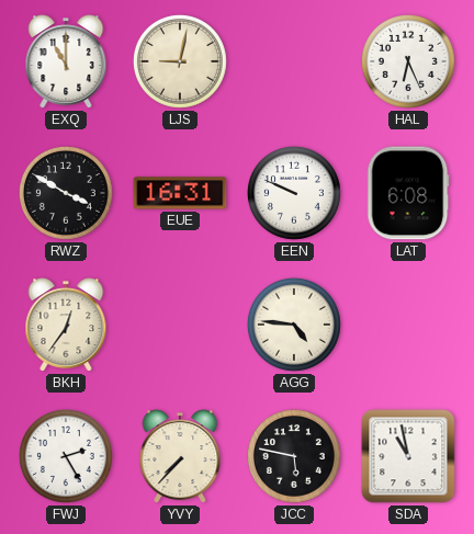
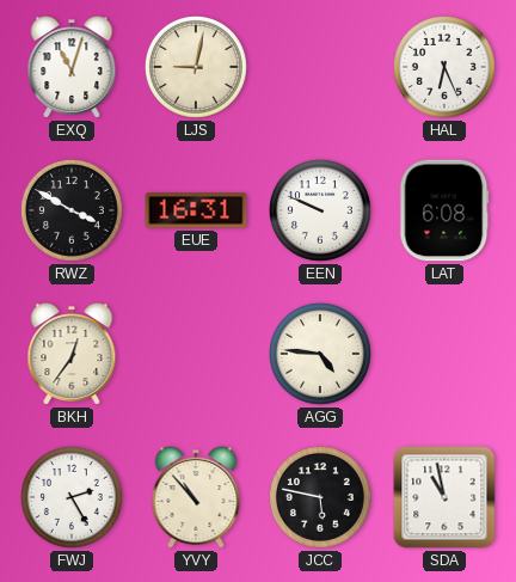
EXQ: 11:00 -> 11:03 (72, 67)
YVY: 7:37 -> 10:53 (196, 497)
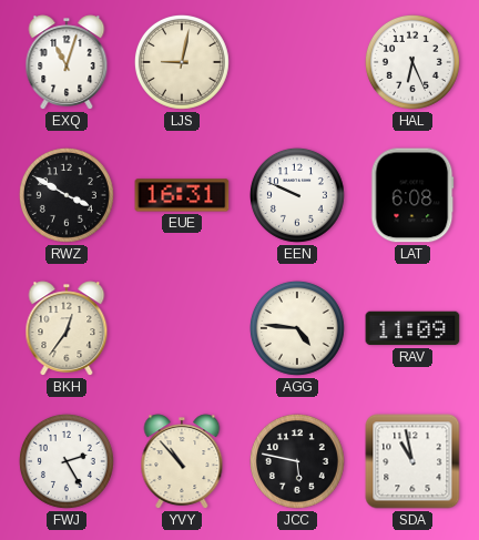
RAV: none -> 11:09 (412, 328)
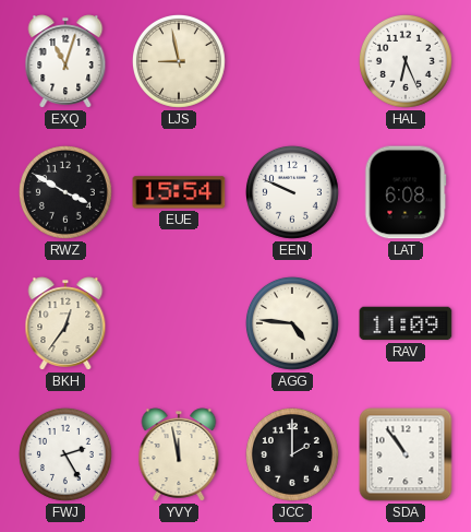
LJS: 9:02 -> 8:58 (179, 61)
EUE: 16:31 -> 15:54 (179, 192)
YVY: 10:53 -> 11:58 (179, 454)
JCC: 5:47 -> 2:00 (292, 454)
SDA: 10:58 -> 10:54 (406, 454)
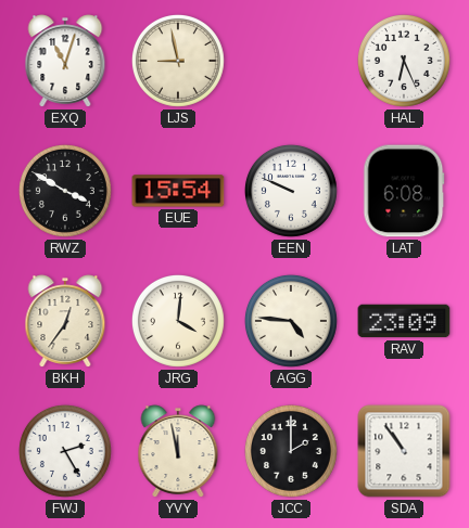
JRG: none -> 4:01 (178, 321)
RAV: 11:09 -> 23:09 (404, 321)
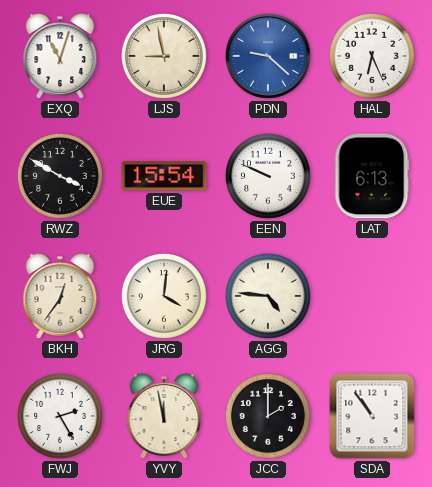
PDN: none -> 9:22 (269, 57)
LAT: 6:08 -> 6:13 (372, 176)
RAV: 23:09 -> none (404, 321)
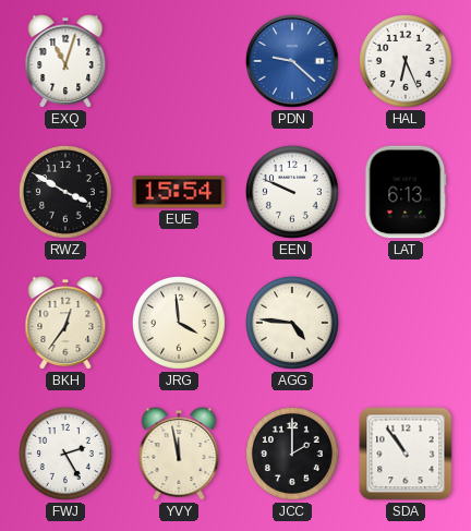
LJS: 8:58 -> none (164, 56)
JRG: 4:01 -> 3:59 (179, 323)
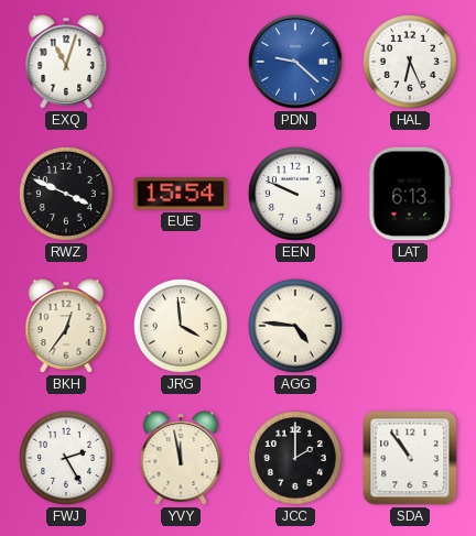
RWZ: 3:50 -> 3:49 (66, 194)
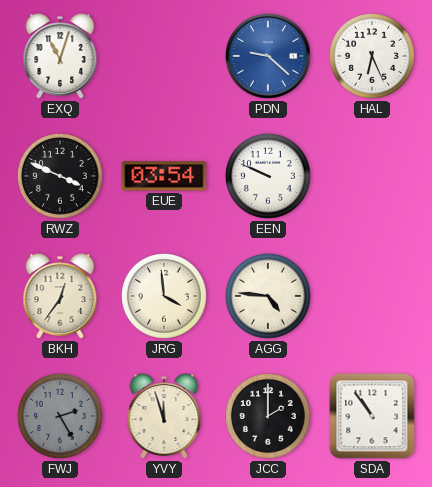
EUE: 15:54 -> 03:54 (164, 176)
LAT: 6:13 -> none (410, 194)
FWJ dial: white -> grey (60, 416)
YVY: 11:58 -> 11:57 (164, 416)
